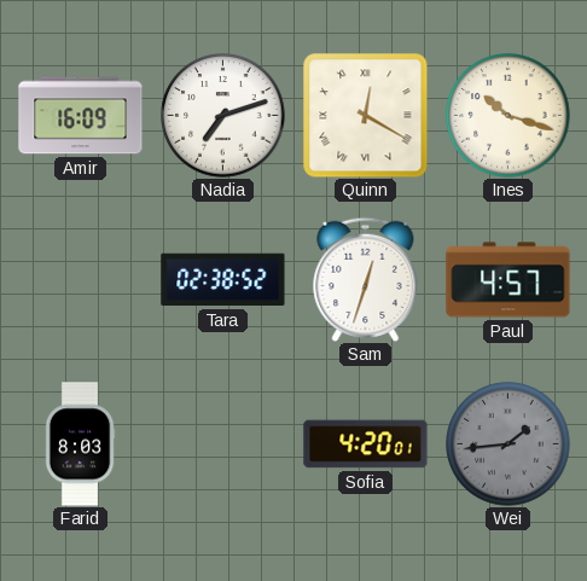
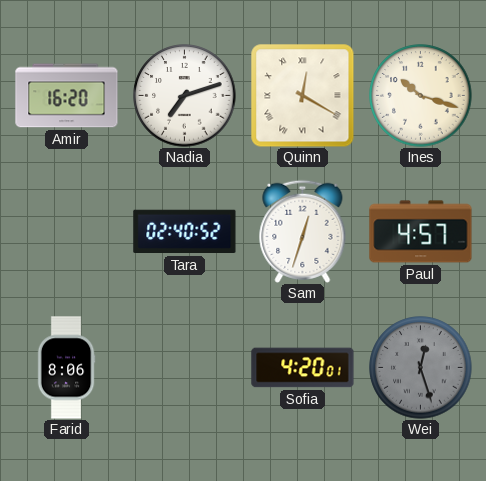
Amir: 16:09 -> 16:20 (67, 96)
Tara: 02:38 -> 02:40 (185, 232)
Farid: 8:03 -> 8:06 (66, 368)
Wei: 1:44 -> 12:27 (421, 368)
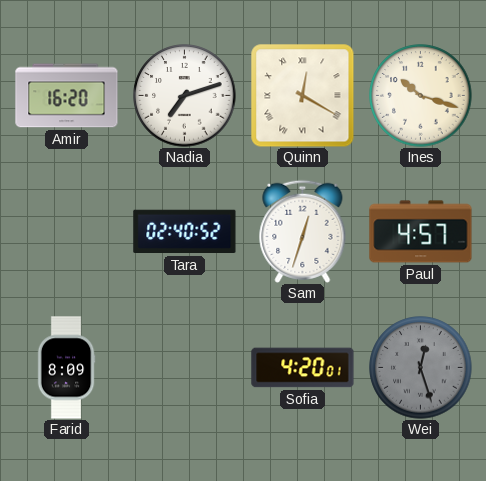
Farid: 8:06 -> 8:09 (66, 368)
